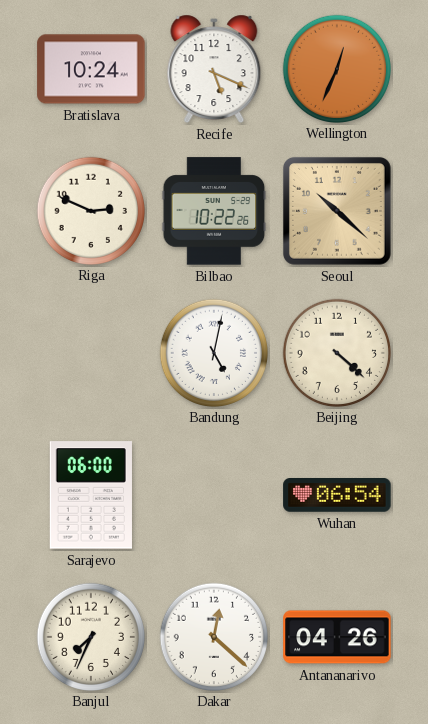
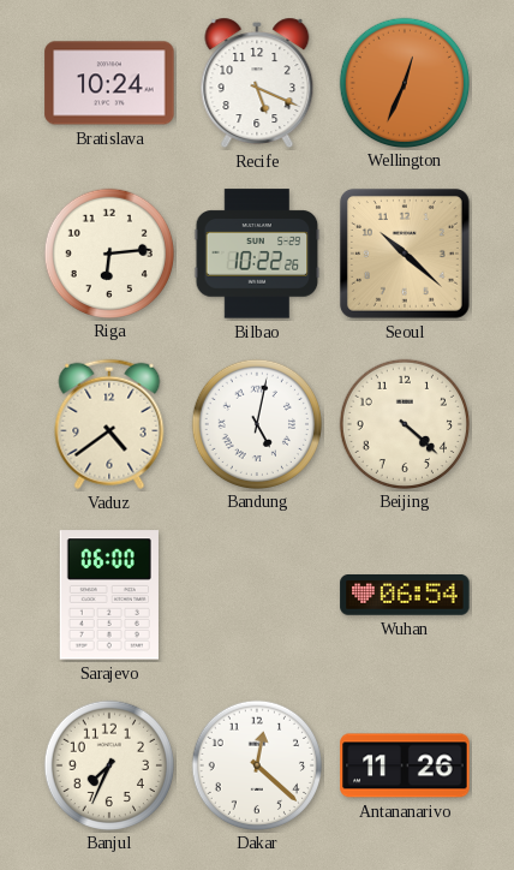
Riga: 2:49 -> 6:14 (108, 252)
Vaduz: none -> 4:39 (109, 424)
Antananarivo: 04:26 -> 11:26 (405, 765)
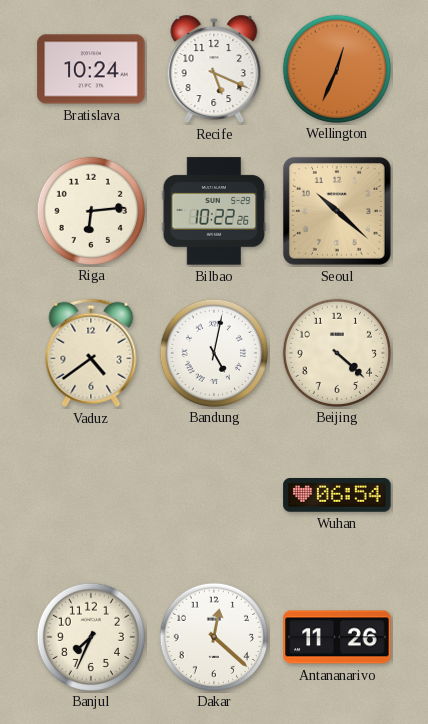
Sarajevo: 06:00 -> none (109, 595)
